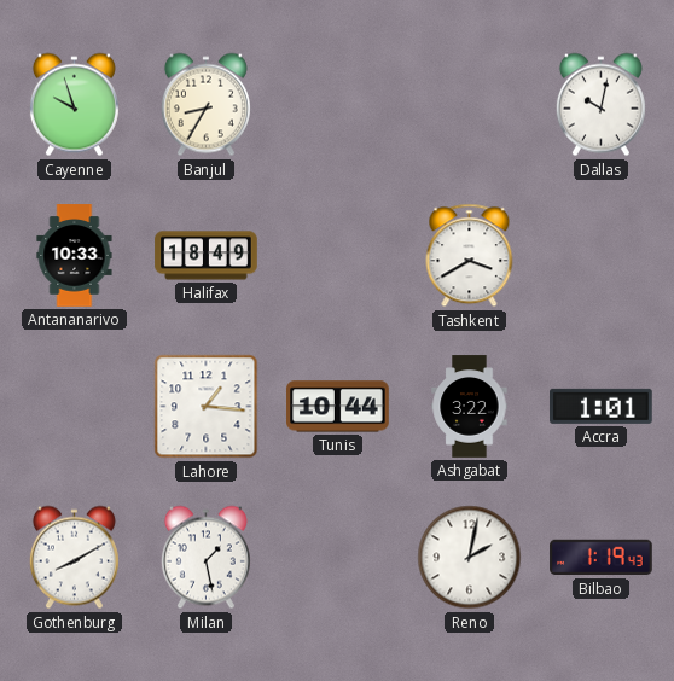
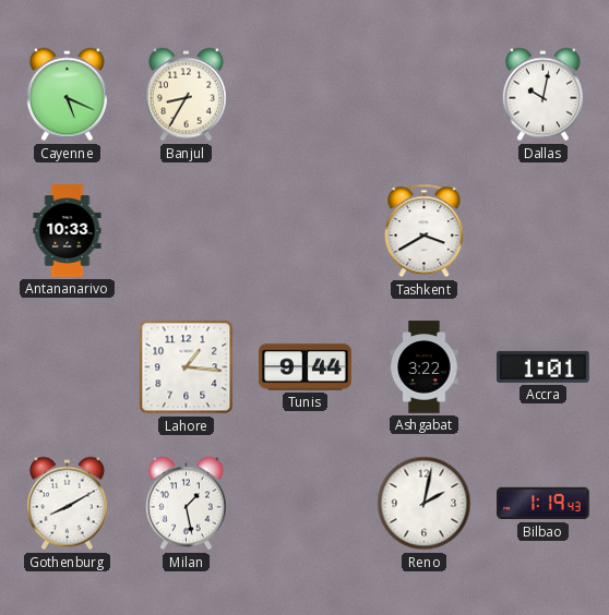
Cayenne: 9:57 -> 5:19 (67, 95)
Halifax: 18:49 -> none (207, 256)
Tunis: 10:44 -> 9:44 (306, 367)
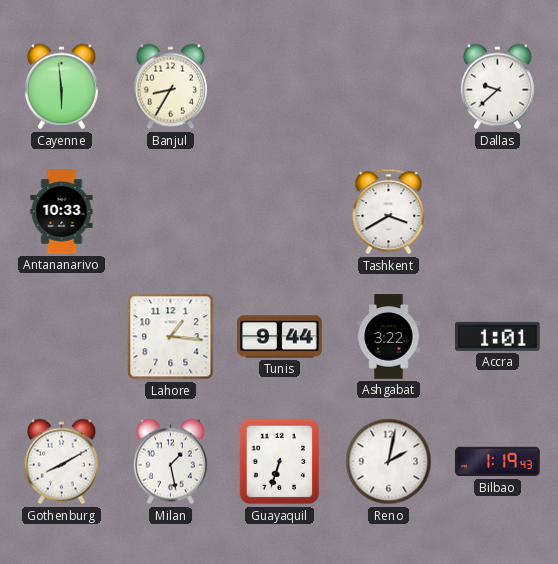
Cayenne: 5:19 -> 5:59 (61, 87)
Dallas: 10:02 -> 9:38 (497, 87)
Guayaquil: none -> 6:33 (280, 462)
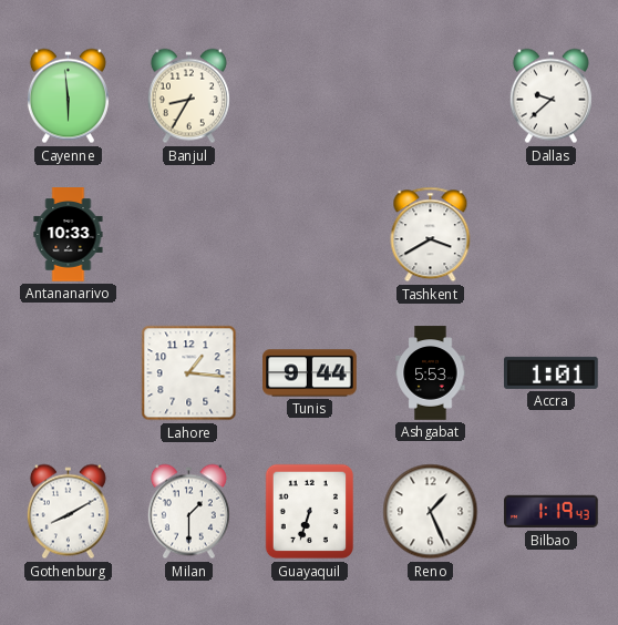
Ashgabat: 3:22 -> 5:53 (431, 373)
Milan: 1:28 -> 1:30 (188, 512)
Reno: 2:02 -> 1:26 (431, 512)
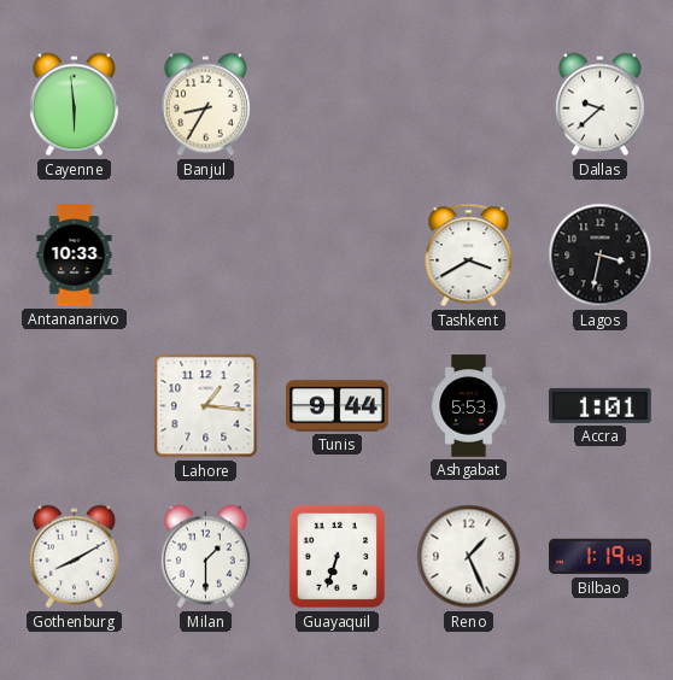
Lagos: none -> 3:32 (601, 256)
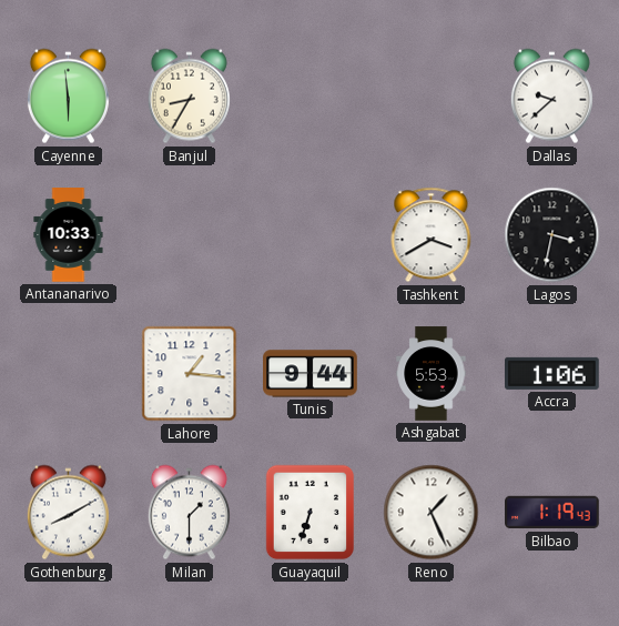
Accra: 1:01 -> 1:06 (552, 373)
